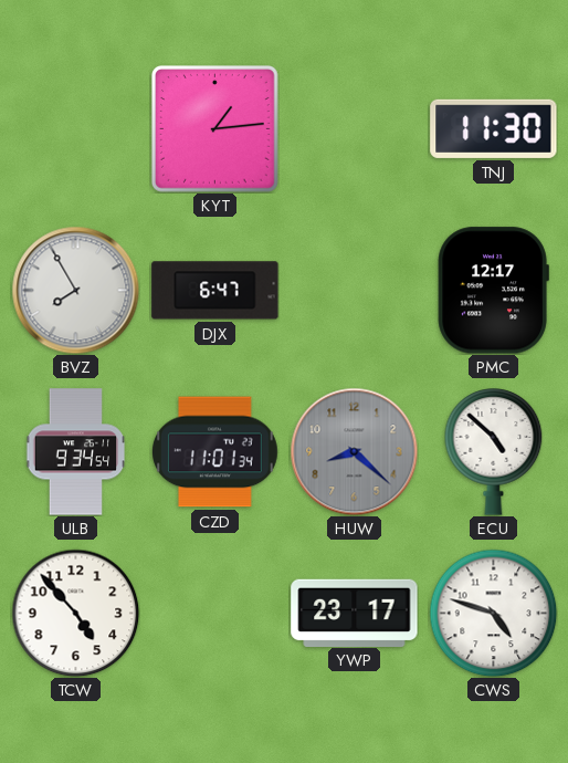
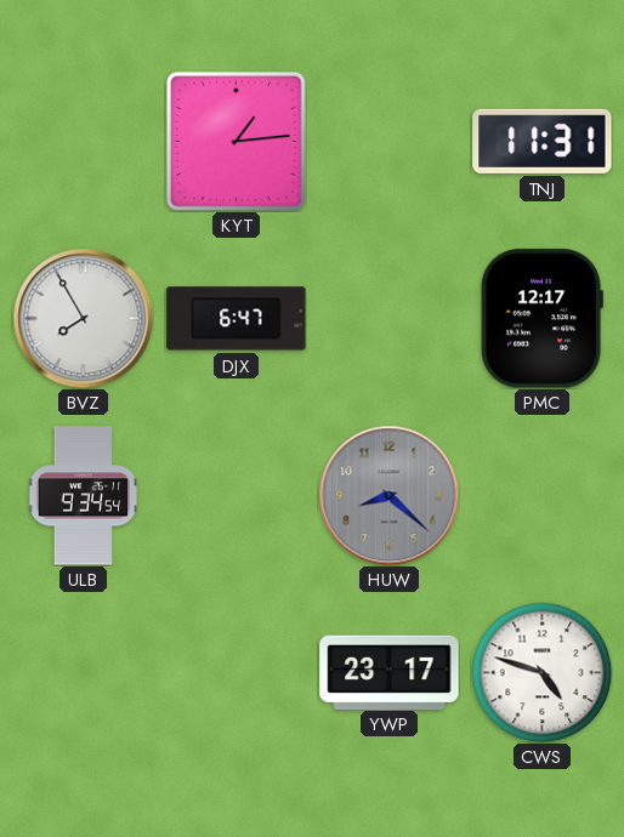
TNJ: 11:30 -> 11:31 (543, 141)
CZD: 11:01 -> none (215, 452)
ECU: 4:52 -> none (494, 452)
TCW: 4:53 -> none (75, 613)
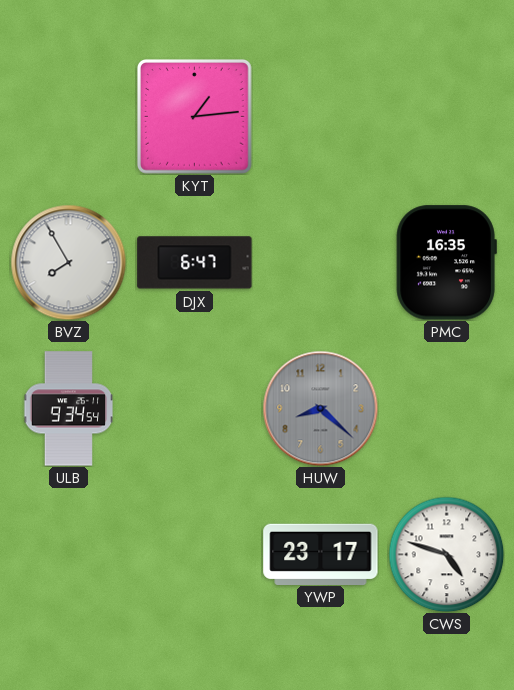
TNJ: 11:31 -> none (543, 141)
PMC: 12:17 -> 16:35 (446, 263)
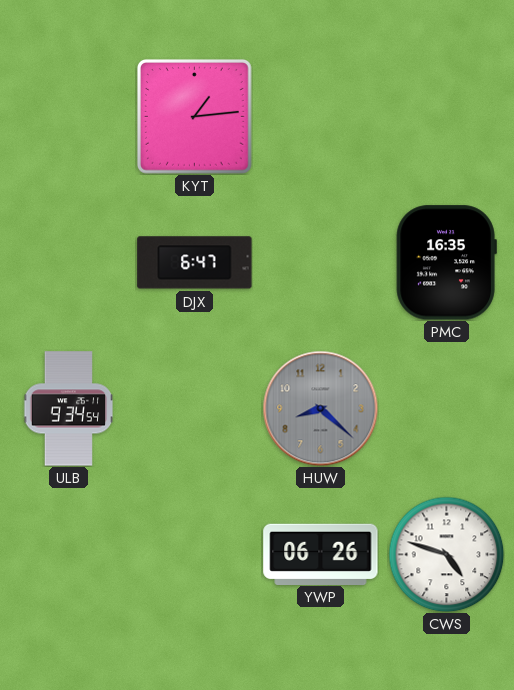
BVZ: 7:55 -> none (68, 262)
YWP: 23:17 -> 06:26 (321, 554)
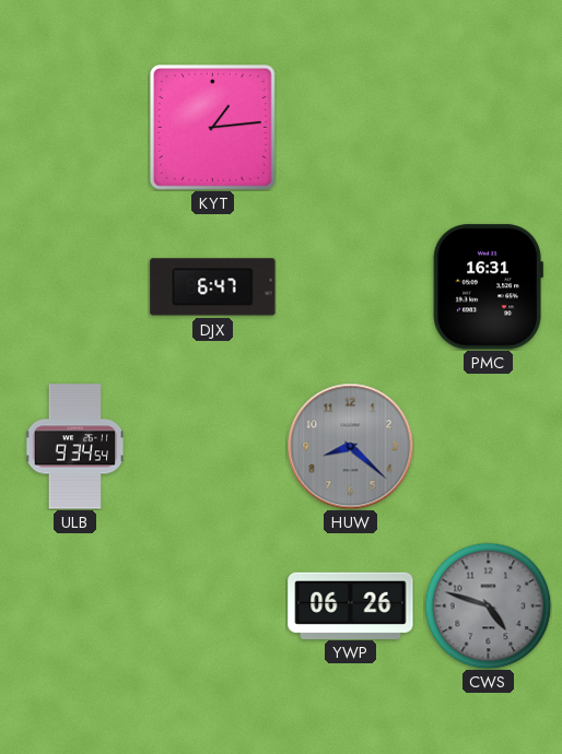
PMC: 16:35 -> 16:31 (488, 287)
CWS dial: white -> grey (488, 605)
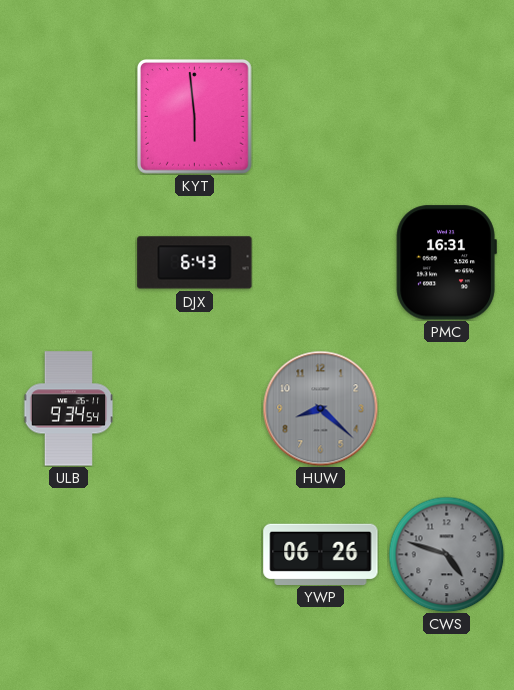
KYT: 1:14 -> 5:59 (195, 117)
DJX: 6:47 -> 6:43 (195, 263)
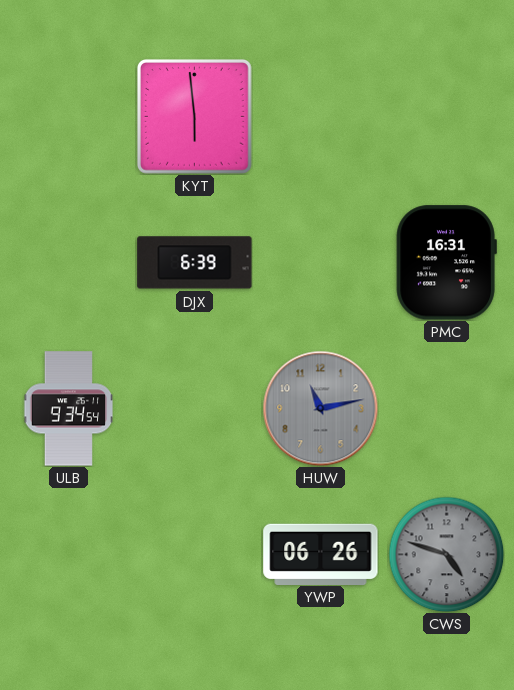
DJX: 6:43 -> 6:39 (195, 263)
HUW: 8:22 -> 11:13 (320, 408)
